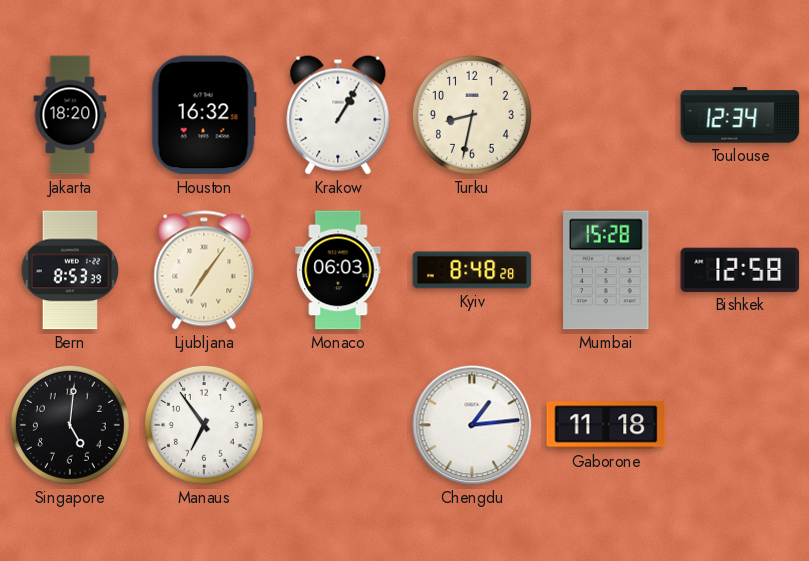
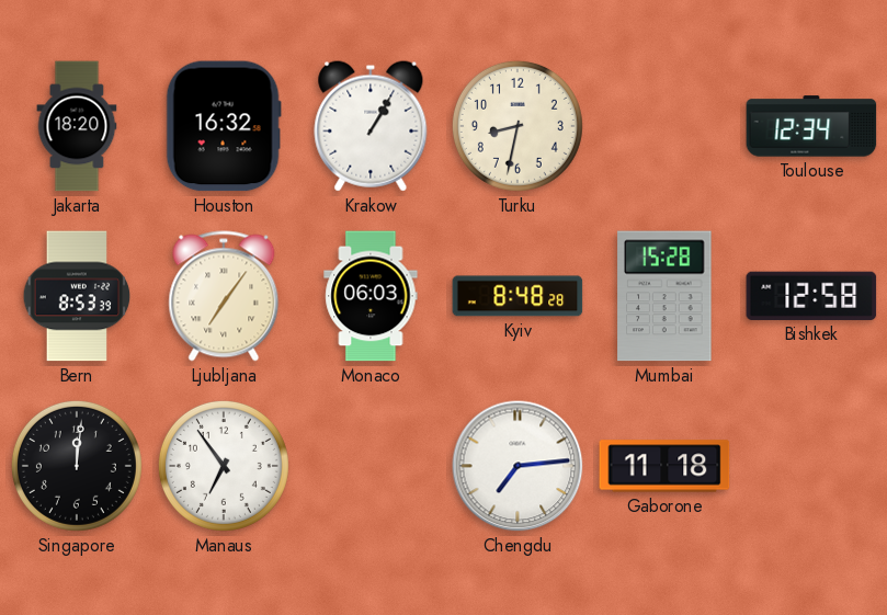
Singapore: 5:01 -> 12:01 (77, 466)
Chengdu: 1:14 -> 7:14 (518, 466)
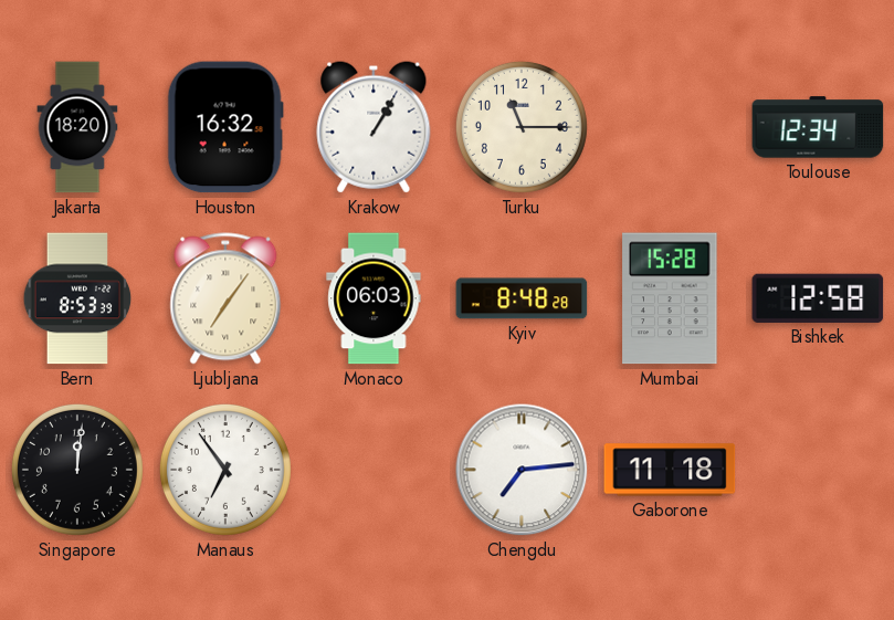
Turku: 8:32 -> 11:15 (522, 127)
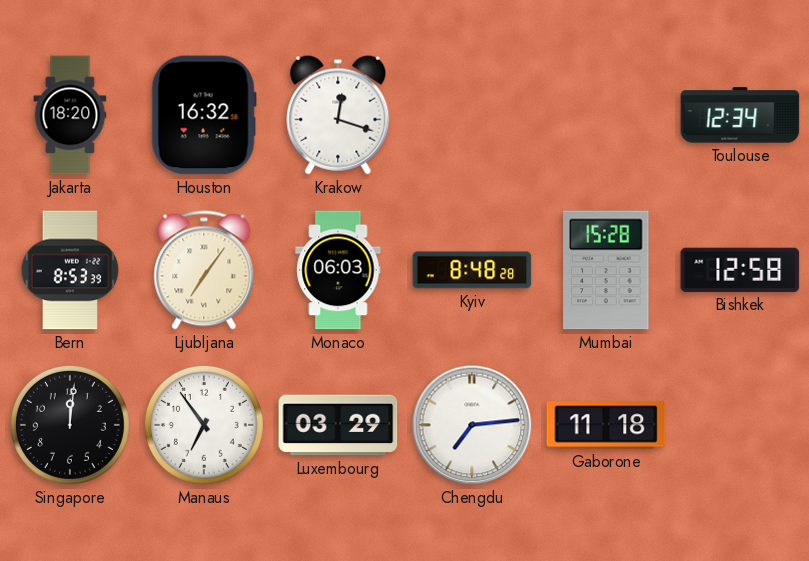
Krakow: 1:05 -> 12:18 (338, 115)
Turku: 11:15 -> none (522, 127)
Luxembourg: none -> 03:29 (338, 425)
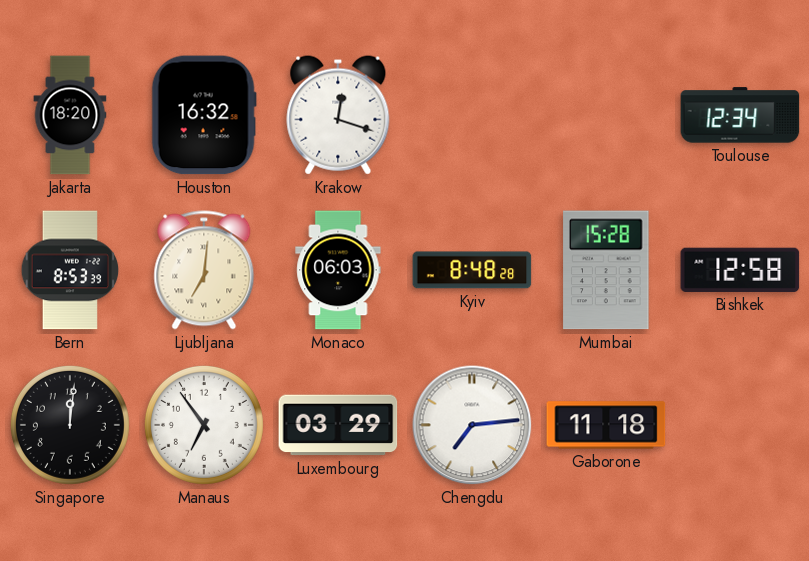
Ljubljana: 7:06 -> 7:01 (204, 270)
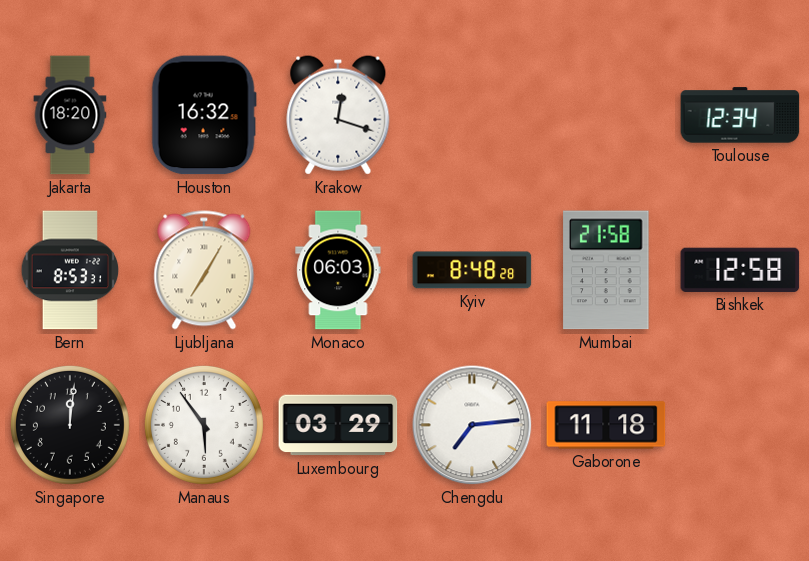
Bern: 8:53:39 -> 8:53:31 (70, 270)
Ljubljana: 7:01 -> 7:05 (204, 270)
Mumbai: 15:28 -> 21:58 (606, 270)
Manaus: 6:54 -> 5:54 (204, 425)
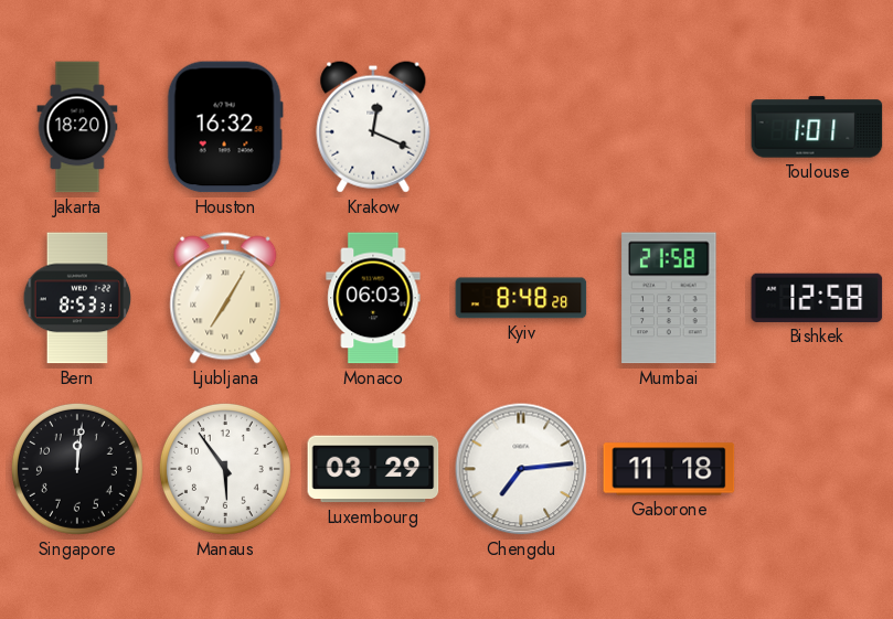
Krakow: 12:18 -> 12:19 (373, 127)
Toulouse: 12:34 -> 1:01 (817, 127)
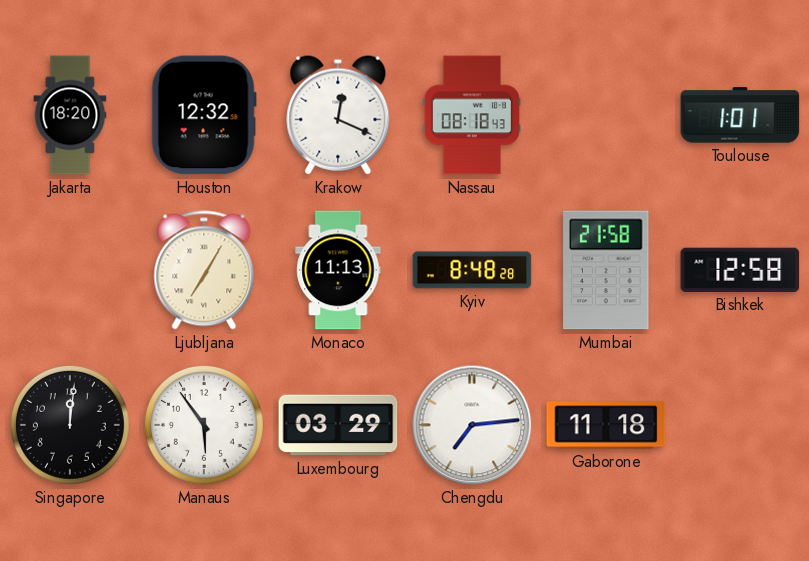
Houston: 16:32 -> 12:32 (204, 115)
Nassau: none -> 08:18 (472, 115)
Bern: 8:53 -> none (77, 298)
Monaco: 06:03 -> 11:13 (338, 270)
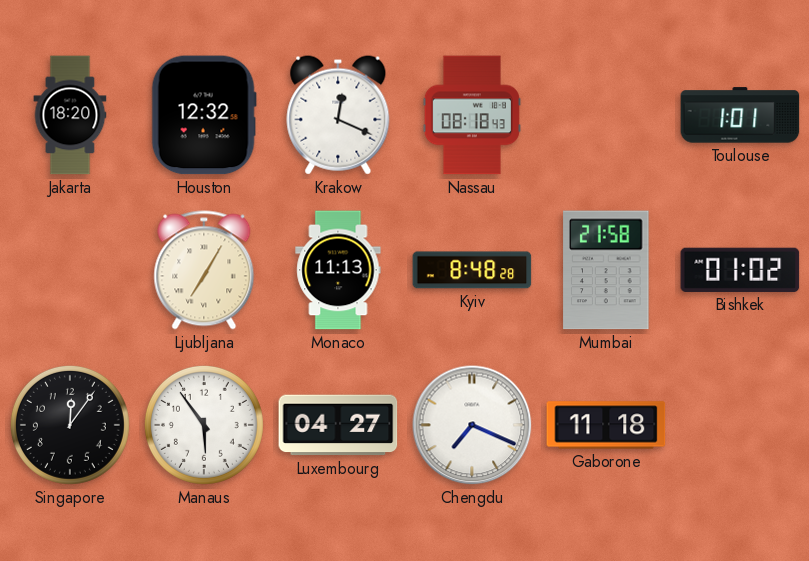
Bishkek: 12:58 -> 01:02 (740, 270)
Singapore: 12:01 -> 12:06 (70, 425)
Luxembourg: 03:29 -> 04:27 (338, 425)
Chengdu: 7:14 -> 7:19 (472, 425)
